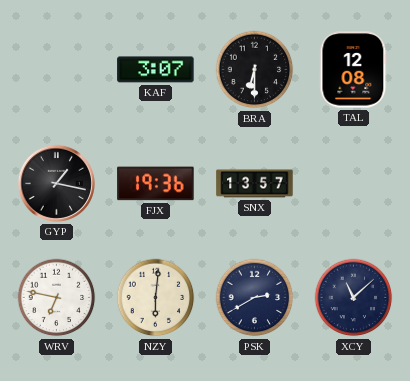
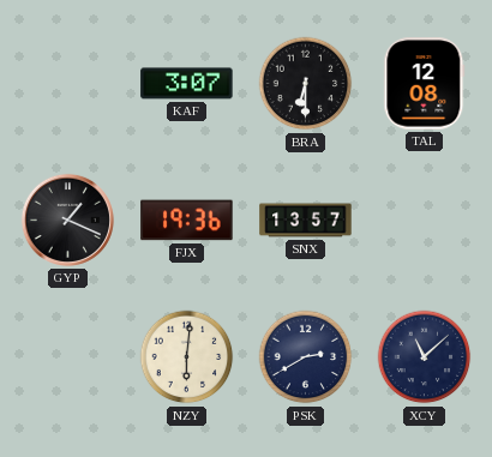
GYP: 1:17 -> 1:19 (67, 220)
WRV: 6:47 -> none (57, 298)
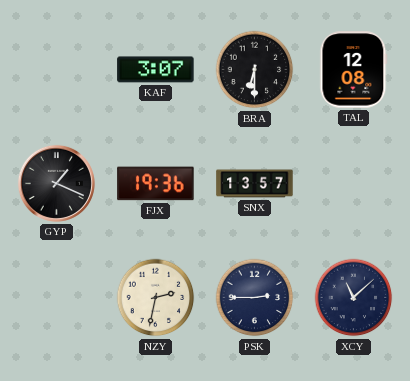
NZY: 6:01 -> 2:32 (156, 298)
PSK: 2:40 -> 2:45 (255, 298)
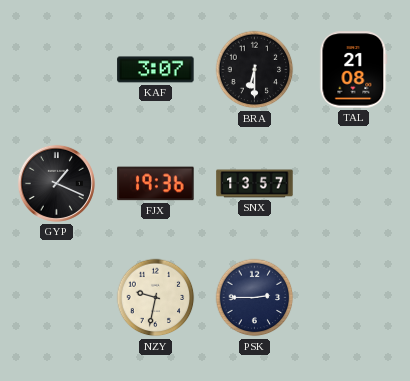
TAL: 12:08 -> 21:08 (354, 70)
NZY: 2:32 -> 9:32 (156, 298)
XCY: 11:08 -> none (354, 298)
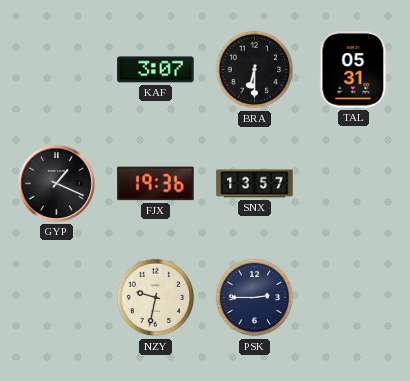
TAL: 21:08 -> 05:31 (354, 70)
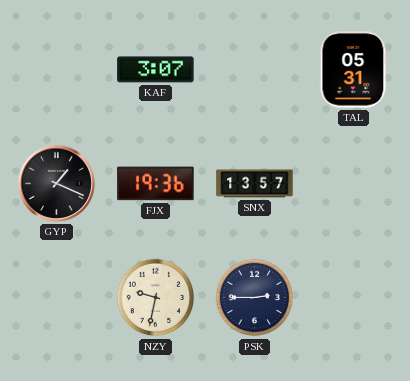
BRA: 6:30 -> none (255, 70)
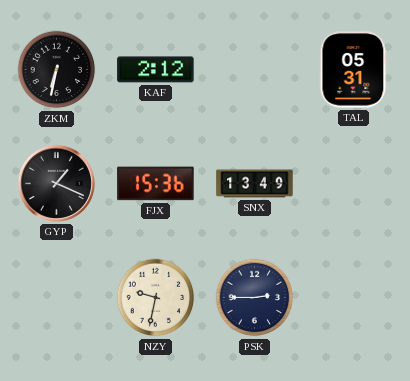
ZKM: none -> 6:32 (57, 70)
KAF: 3:07 -> 2:12 (156, 70)
FJX: 19:36 -> 15:36 (156, 184)
SNX: 13:57 -> 13:49 (255, 184)
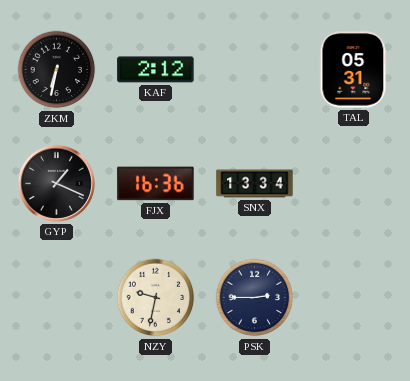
FJX: 15:36 -> 16:36 (156, 184)
SNX: 13:49 -> 13:34 (255, 184)
